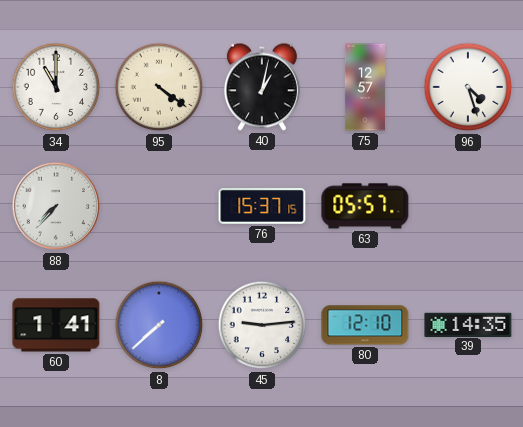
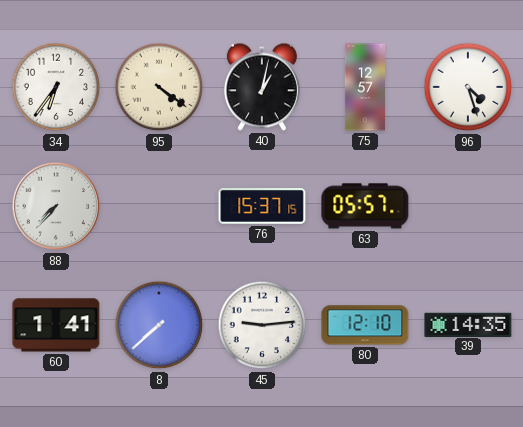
34: 11:00 -> 6:36 (56, 87)
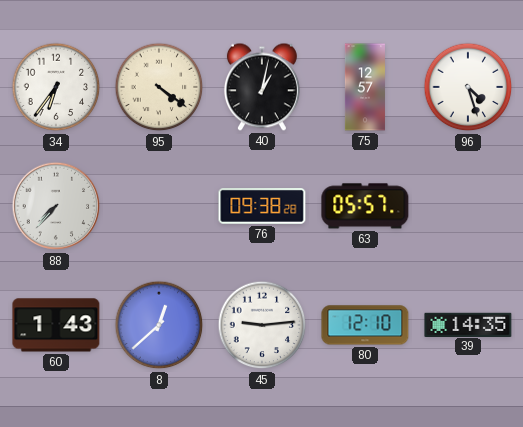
76: 15:37 -> 09:38 (262, 207)
60: 1:41 -> 1:43 (56, 325)
8: 7:38 -> 12:38 (159, 325)
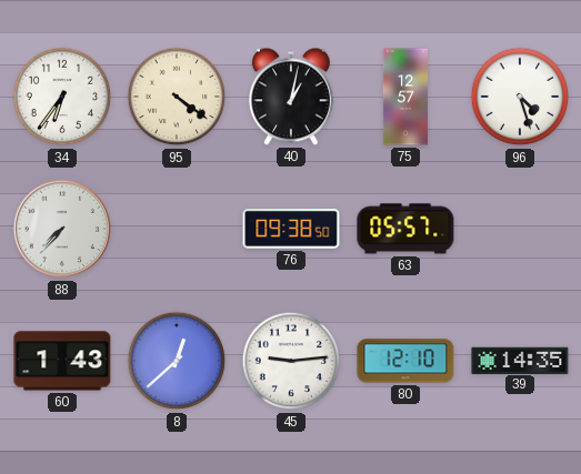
76: 09:38:28 -> 09:38:50 (291, 230)
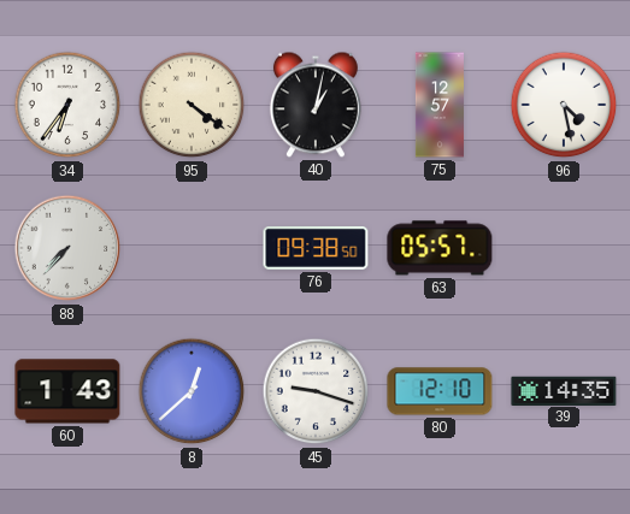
96: 4:27 -> 4:28 (564, 105)
45: 9:14 -> 9:18 (316, 391)
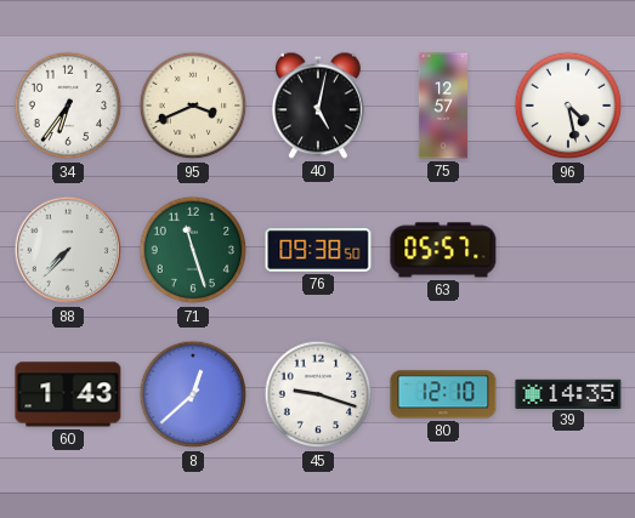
95: 4:21 -> 3:41 (193, 106)
40: 1:02 -> 5:02 (318, 106)
71: none -> 11:27 (193, 250)
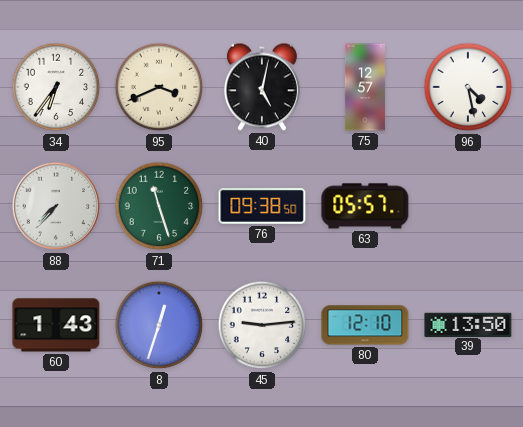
8: 12:38 -> 12:33 (159, 325)
45: 9:18 -> 9:14 (262, 325)
39: 14:35 -> 13:50 (468, 324)
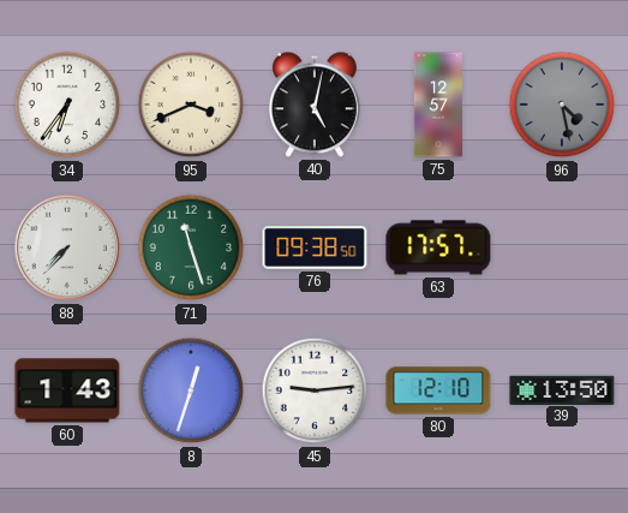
96 dial: white -> grey (562, 105)
63: 05:57 -> 17:57 (438, 247)
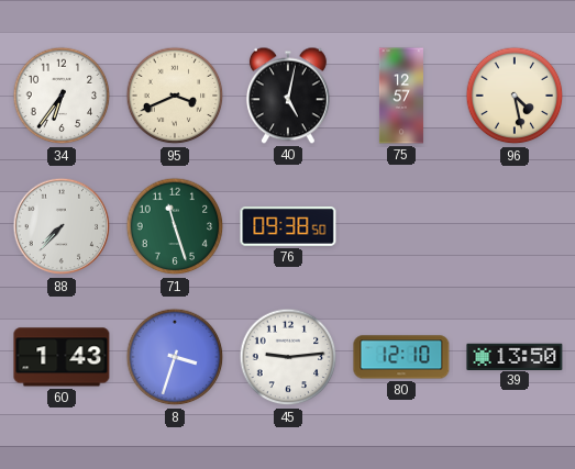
96 dial: grey -> cream (515, 96)
63: 17:57 -> none (438, 247)
8: 12:33 -> 3:33 (175, 357)
